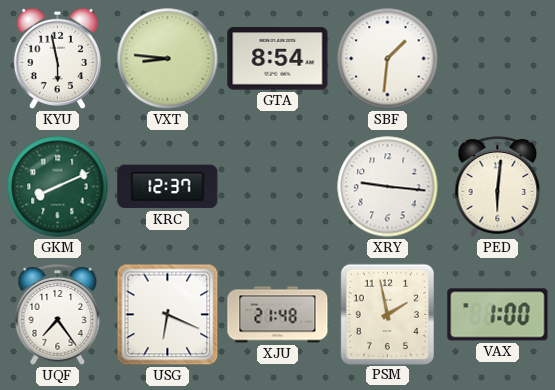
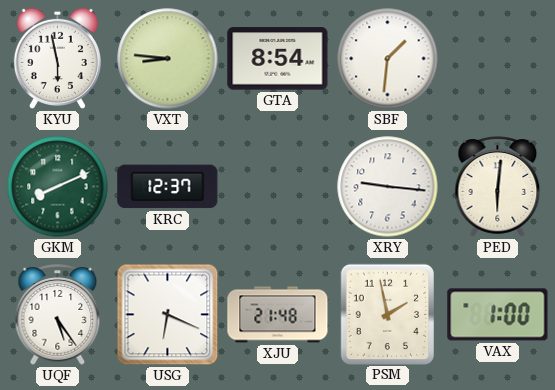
UQF: 7:24 -> 5:24 (58, 315)
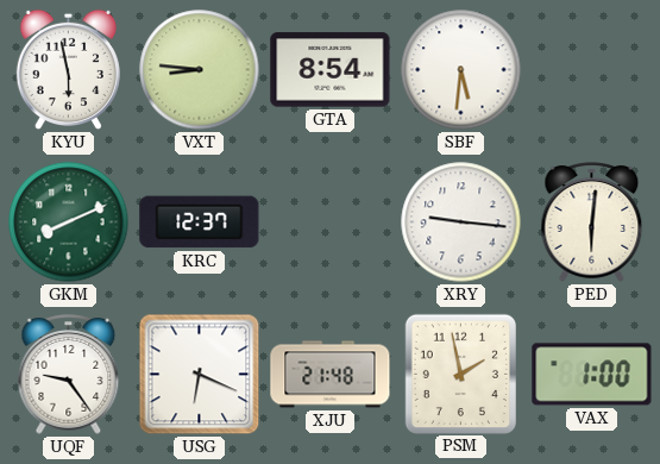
SBF: 1:31 -> 5:31 (461, 70)
UQF: 5:24 -> 9:24 (69, 375)
